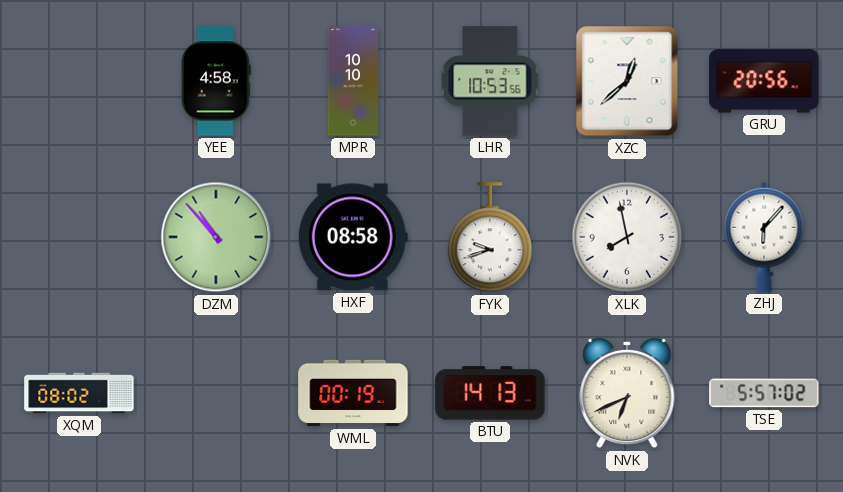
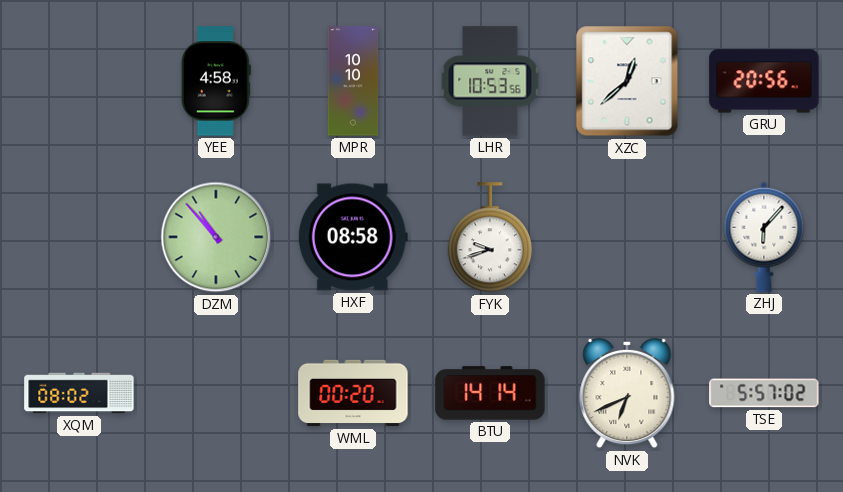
XLK: 7:58 -> none (627, 237)
WML: 00:19 -> 00:20 (353, 393)
BTU: 14:13 -> 14:14 (490, 393)
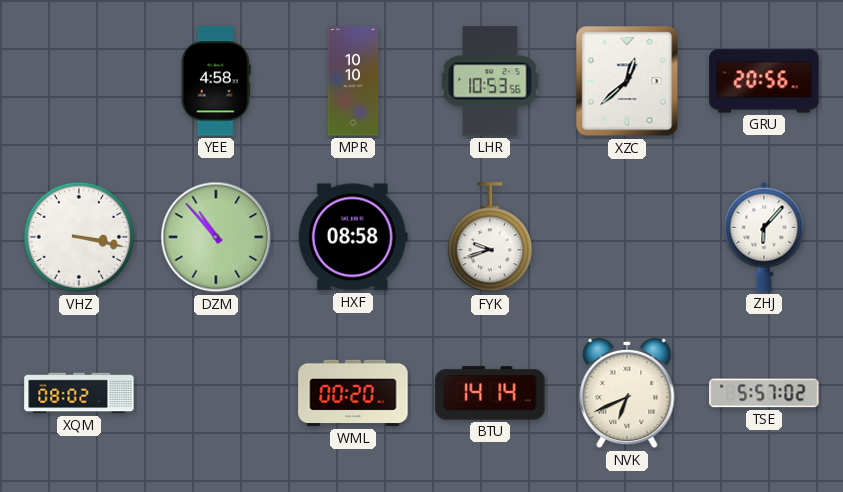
VHZ: none -> 3:17 (79, 237)
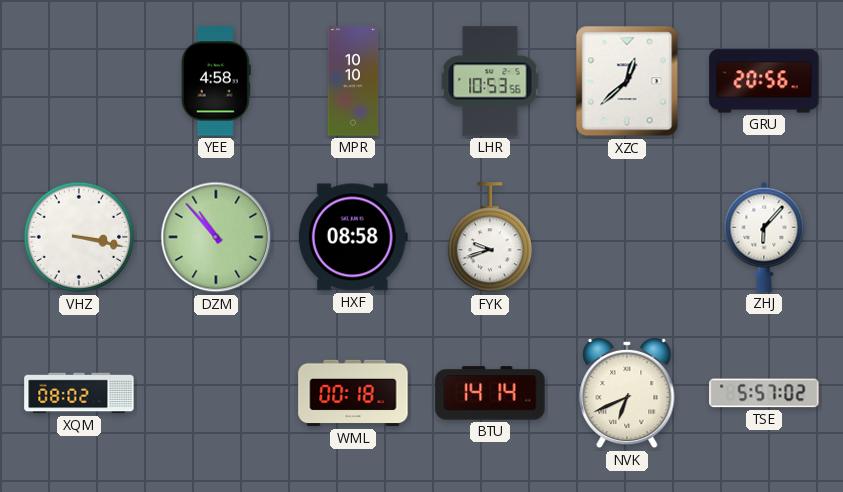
WML: 00:20 -> 00:18 (353, 393)
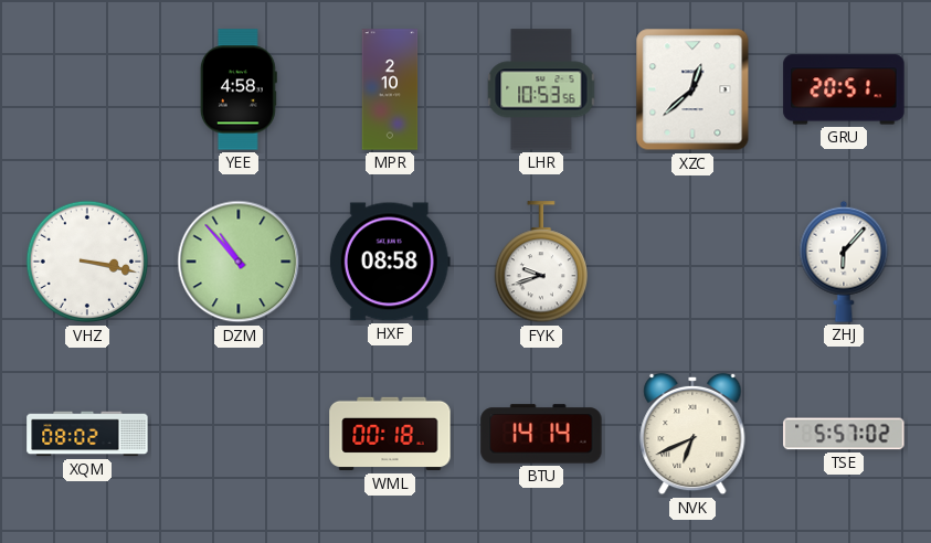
MPR: 10:10 -> 2:10 (390, 89)
GRU: 20:56 -> 20:51 (844, 89)
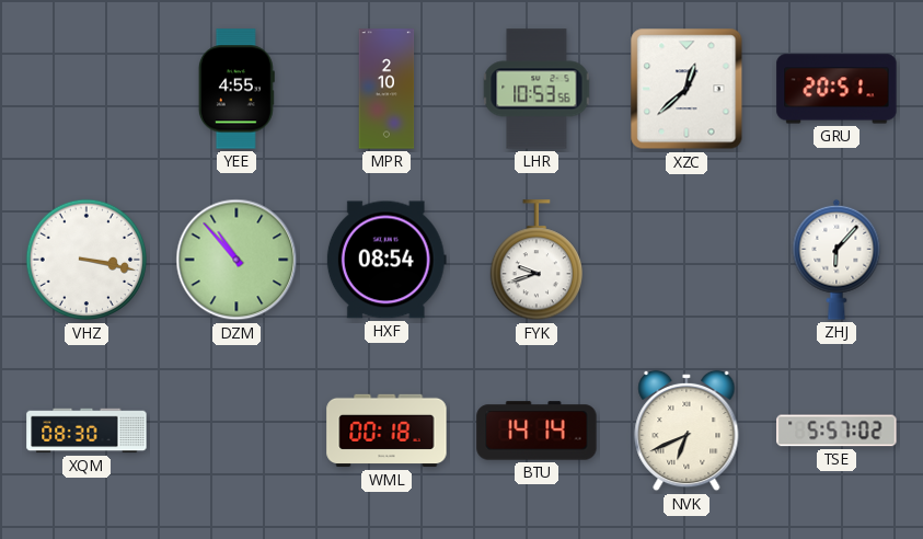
YEE: 4:58 -> 4:55 (236, 89)
HXF: 08:58 -> 08:54 (386, 260)
XQM: 08:02 -> 08:30 (86, 431)
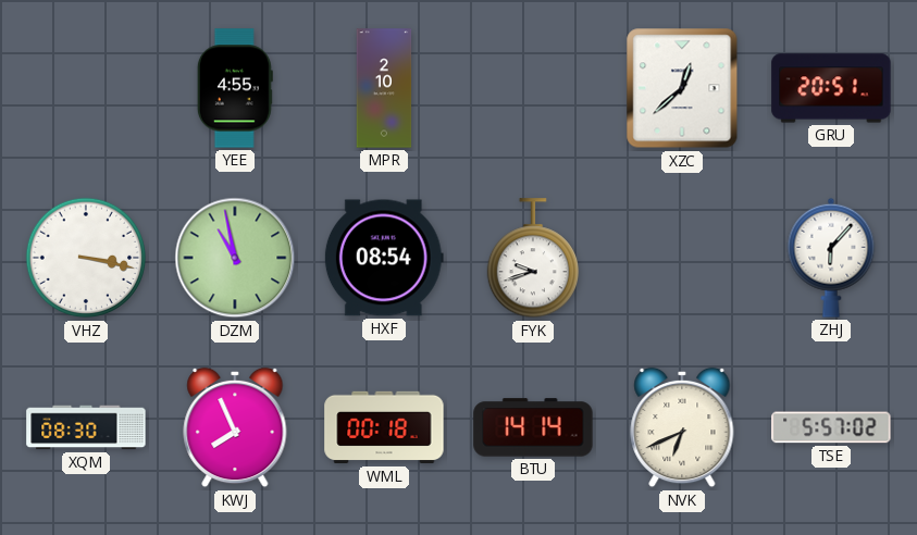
LHR: 10:53 -> none (537, 89)
DZM: 10:53 -> 10:58 (235, 258)
KWJ: none -> 7:56 (235, 427)
